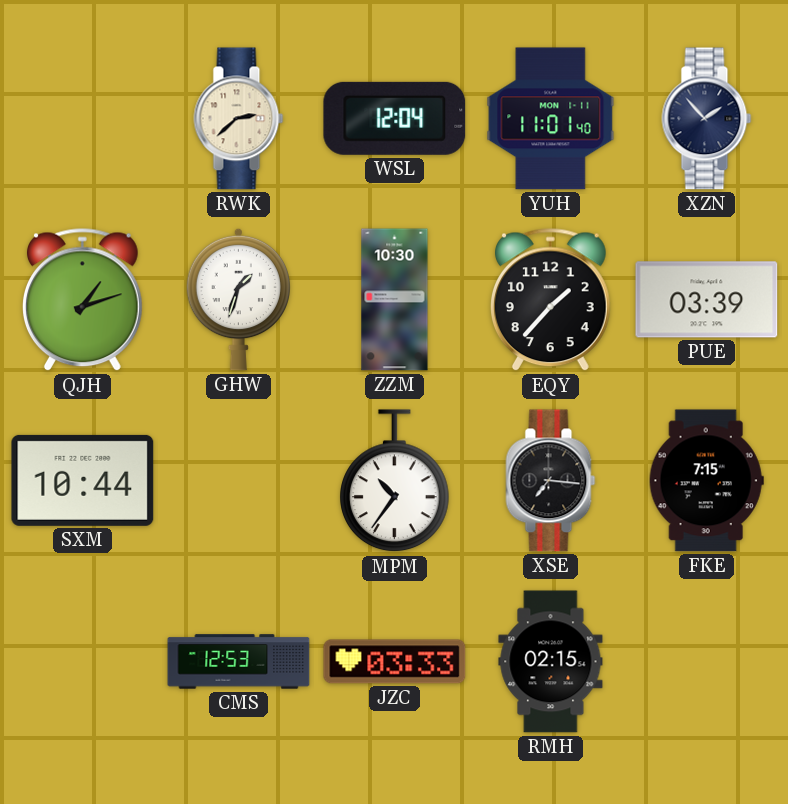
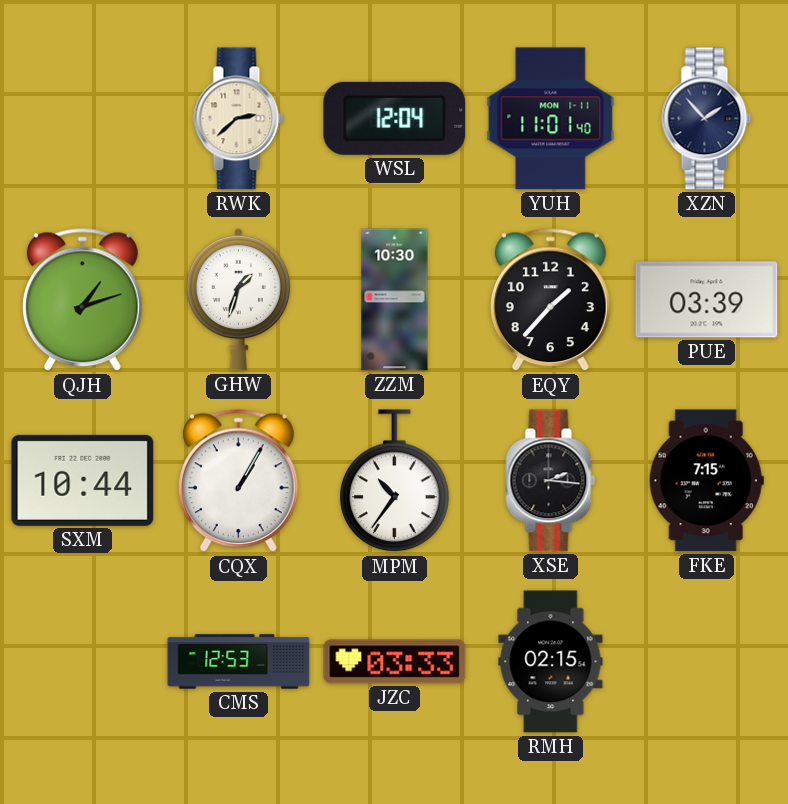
CQX: none -> 1:05 (239, 481)
XSE: 7:16 -> 2:16 (551, 481)
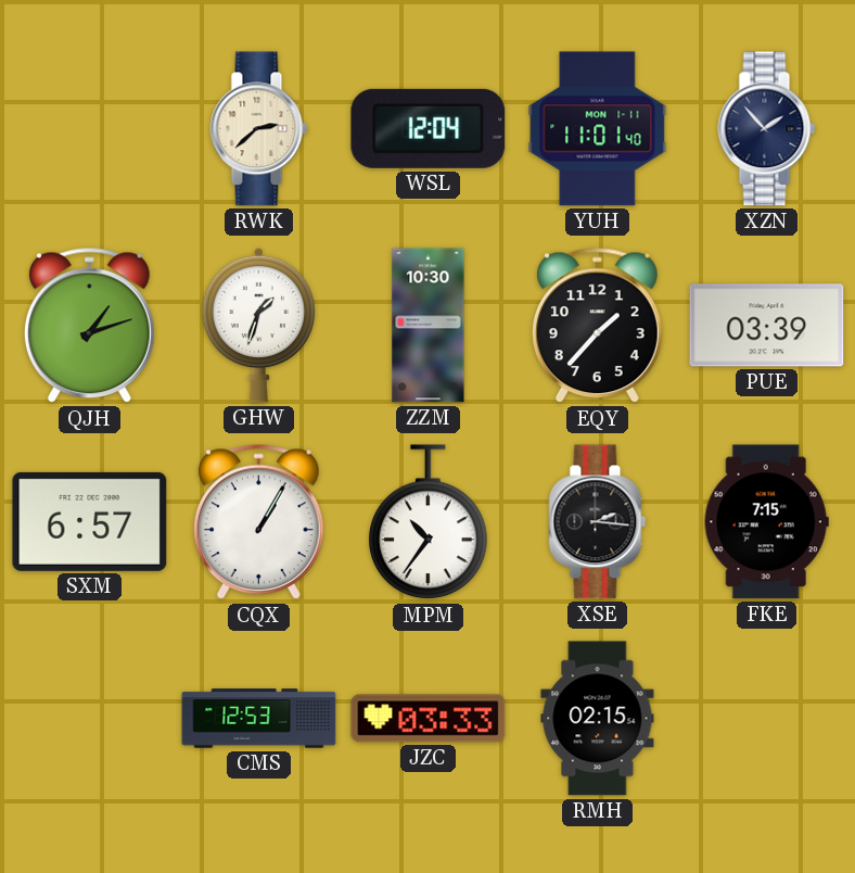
SXM: 10:44 -> 6:57 (90, 521)
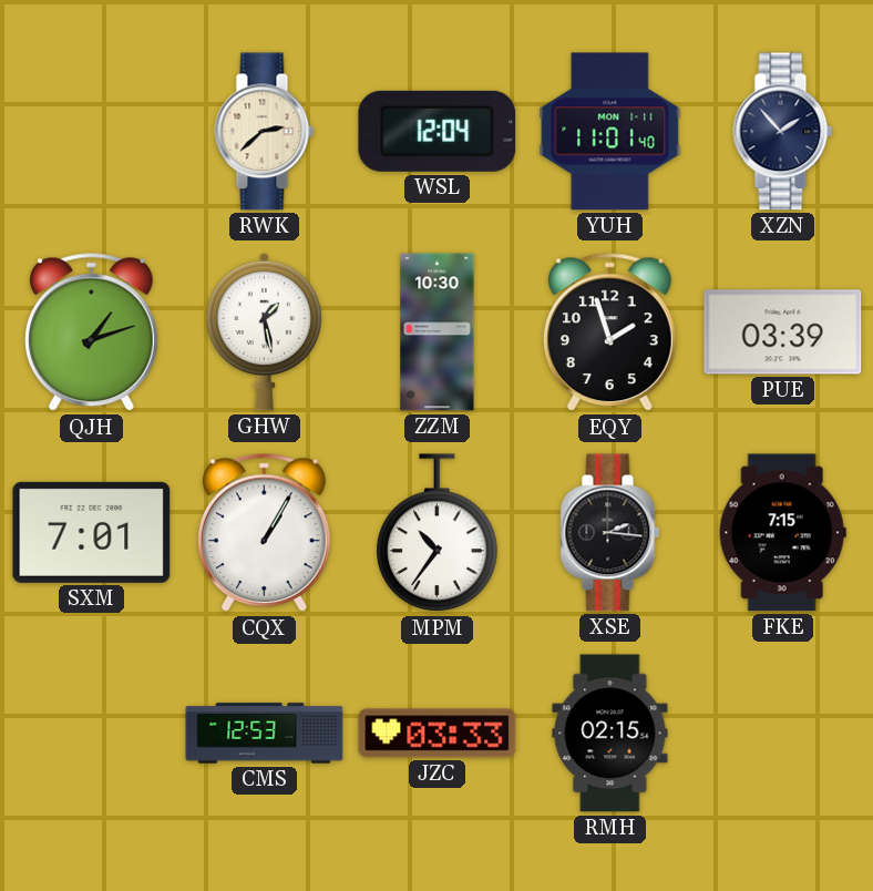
GHW: 1:33 -> 1:28 (265, 331)
EQY: 1:37 -> 1:57 (610, 332)
SXM: 6:57 -> 7:01 (92, 532)
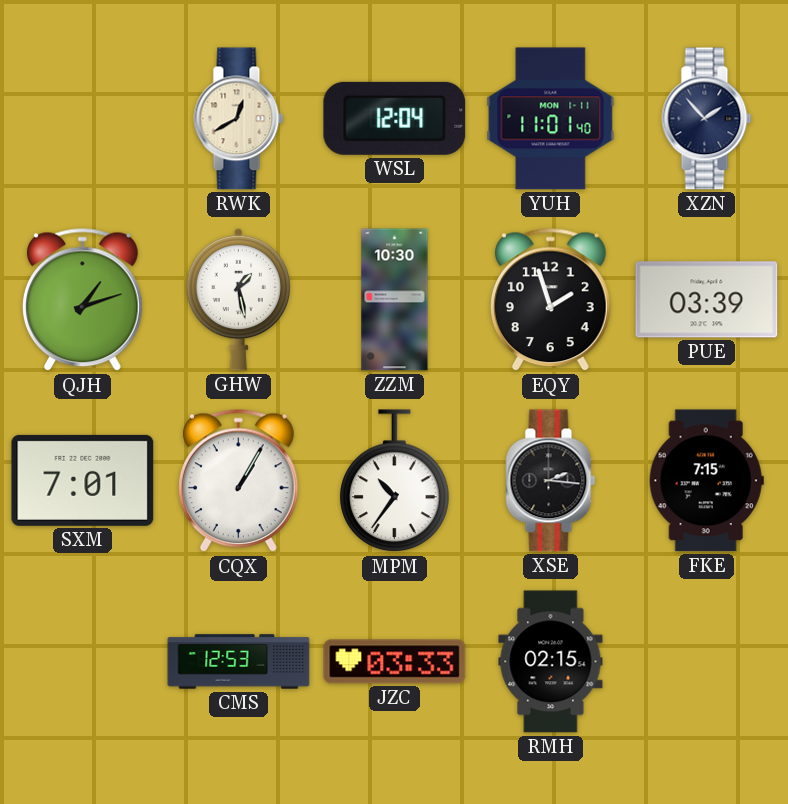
RWK: 2:38 -> 12:40 (239, 119)
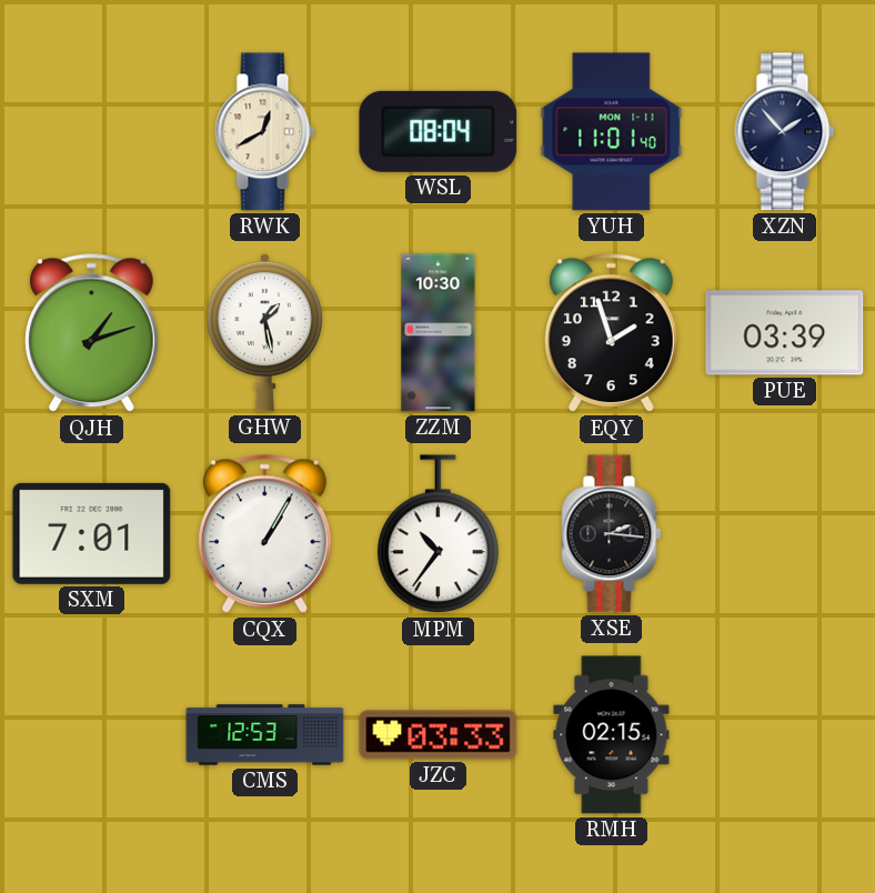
WSL: 12:04 -> 08:04 (439, 131)
FKE: 7:15 -> none (706, 481)
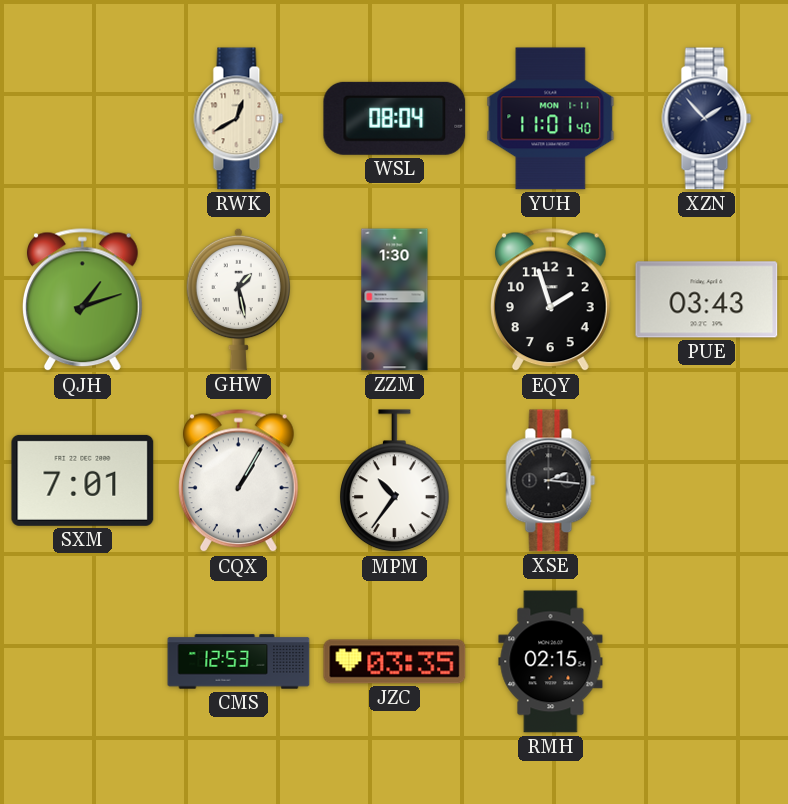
ZZM: 10:30 -> 1:30 (395, 300)
PUE: 03:39 -> 03:43 (707, 300)
JZC: 03:33 -> 03:35 (395, 662)
